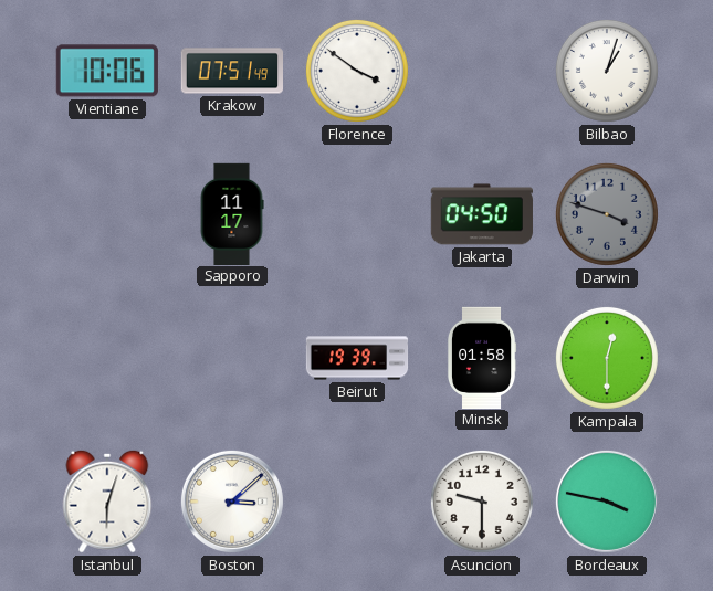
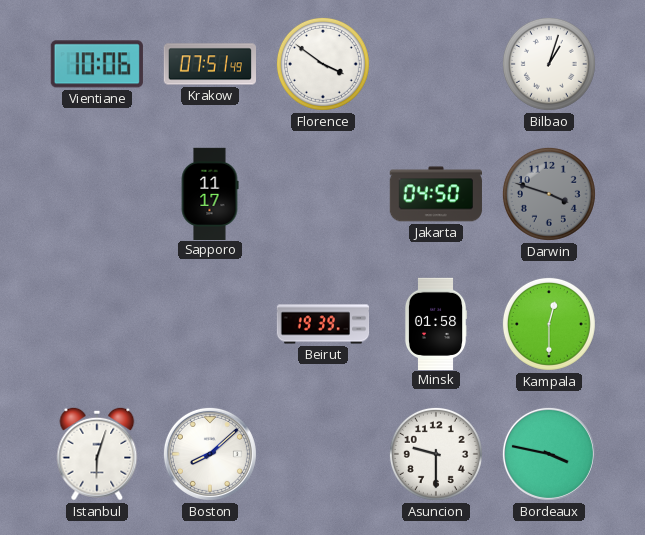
Boston: 3:08 -> 8:08 (210, 454)
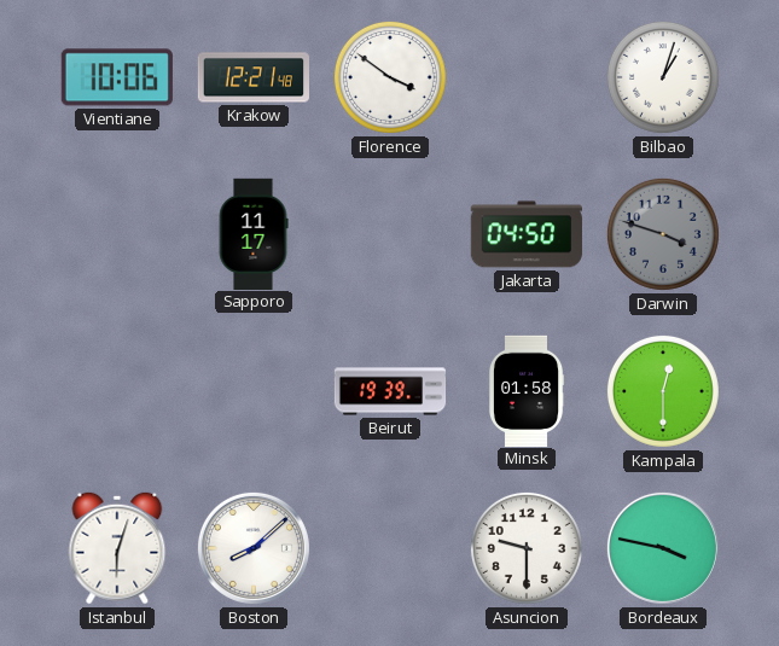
Krakow: 07:51 -> 12:21 (252, 77)
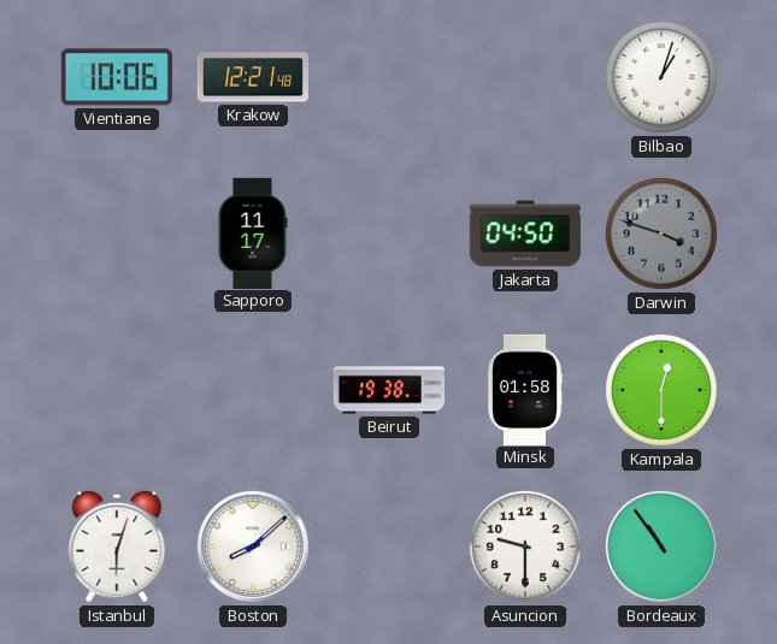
Florence: 3:51 -> none (390, 77)
Beirut: 19:39 -> 19:38 (389, 390)
Bordeaux: 3:47 -> 10:54 (661, 546)
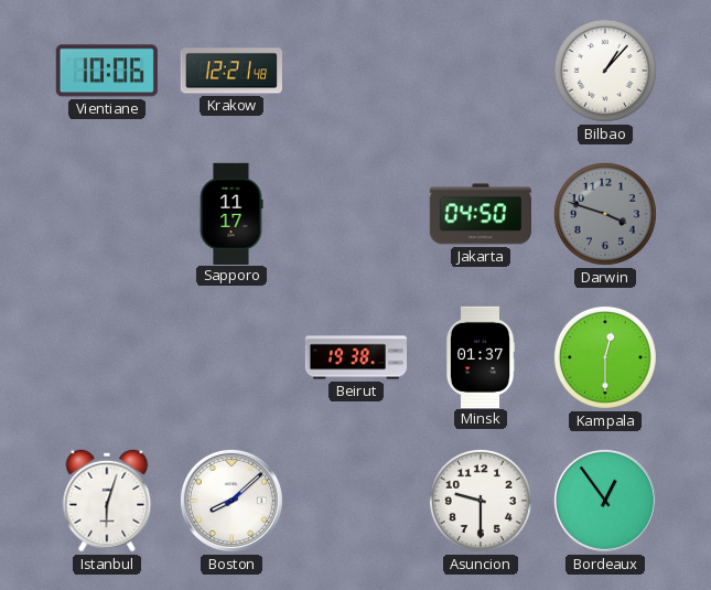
Bilbao: 1:03 -> 1:07 (605, 71)
Minsk: 01:58 -> 01:37 (481, 356)
Bordeaux: 10:54 -> 12:54 (605, 501)
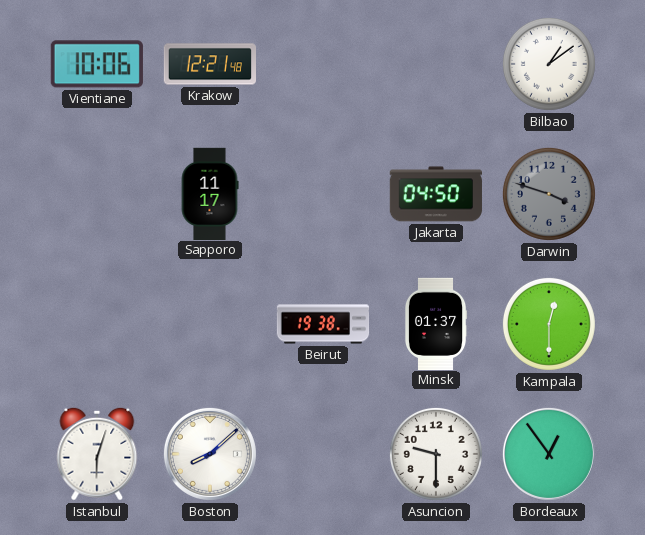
Bilbao: 1:07 -> 1:09 (549, 64)
